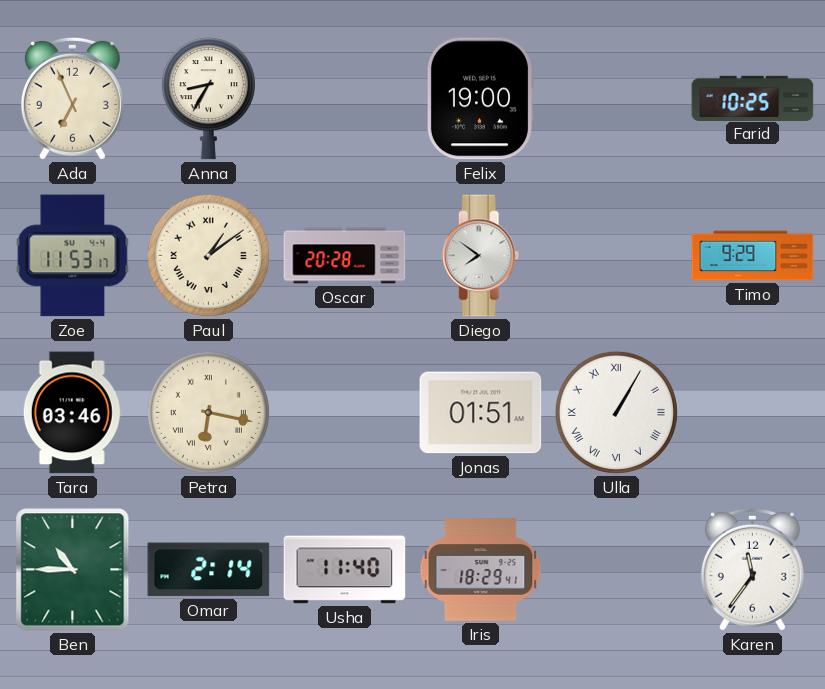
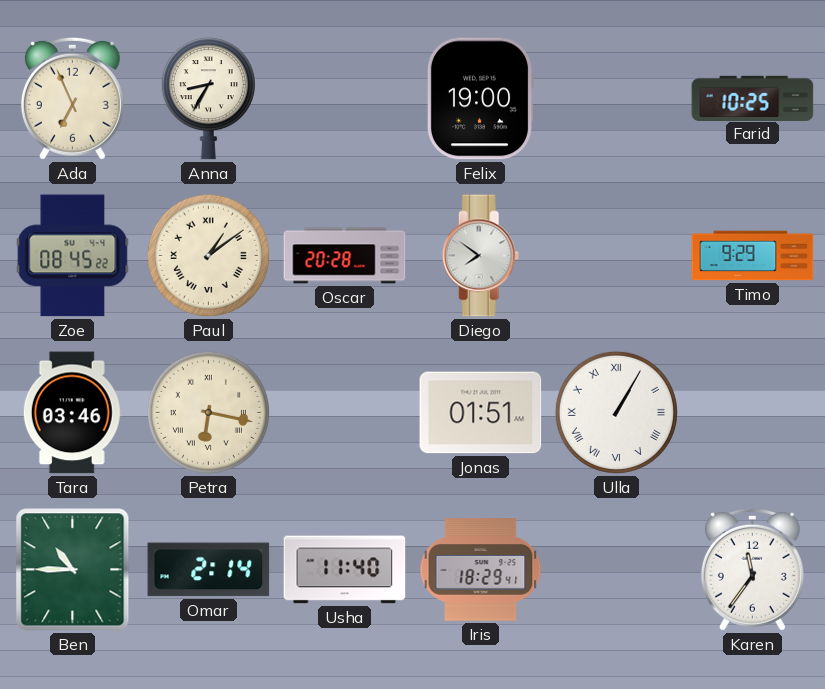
Zoe: 11:53 -> 08:45 (73, 256)
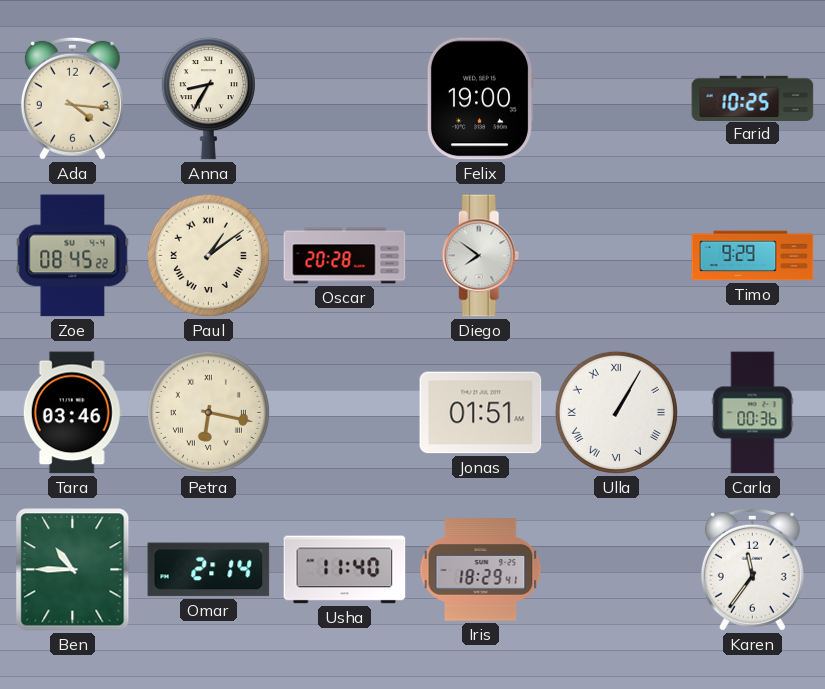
Ada: 6:56 -> 4:16 (72, 98)
Carla: none -> 00:36 (753, 413)
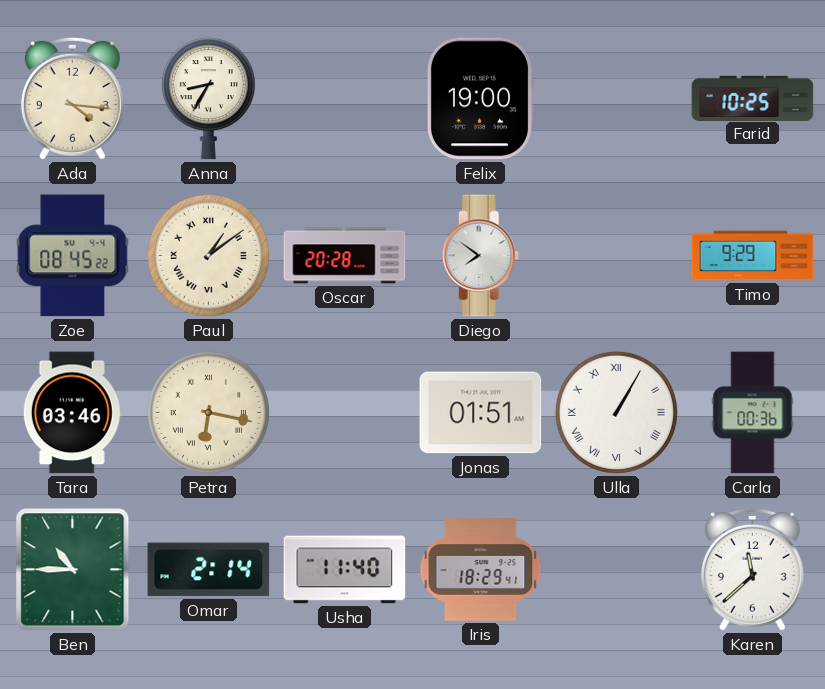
Karen: 11:36 -> 11:38 (752, 569)
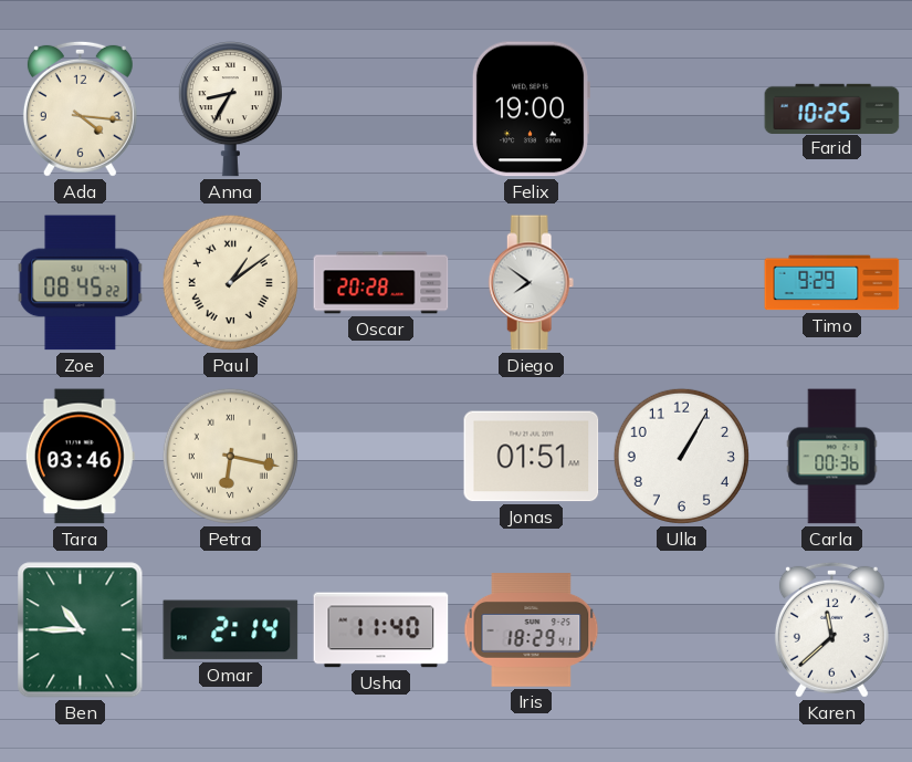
Ulla numerals: Roman -> Arabic (681, 456)
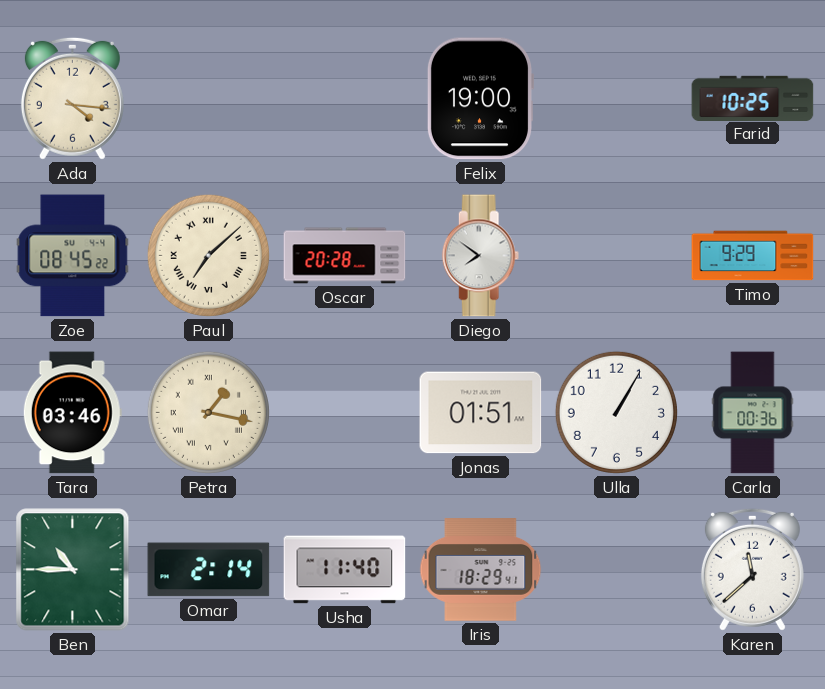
Anna: 8:35 -> none (230, 109)
Paul: 1:09 -> 7:08 (208, 255)
Petra: 6:17 -> 1:17 (208, 412)
